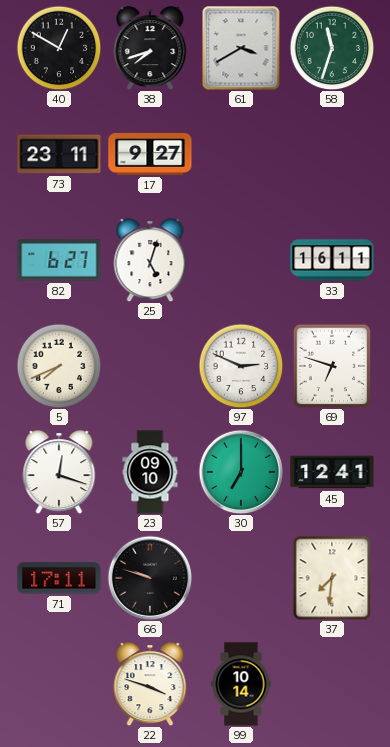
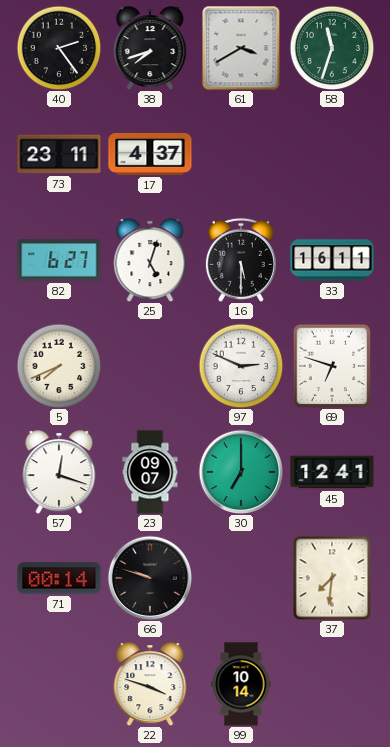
40: 12:50 -> 2:24 (59, 48)
17: 9:27 -> 4:37 (150, 154)
16: none -> 5:30 (241, 260)
23: 09:10 -> 09:07 (150, 472)
71: 17:11 -> 00:14 (59, 578)
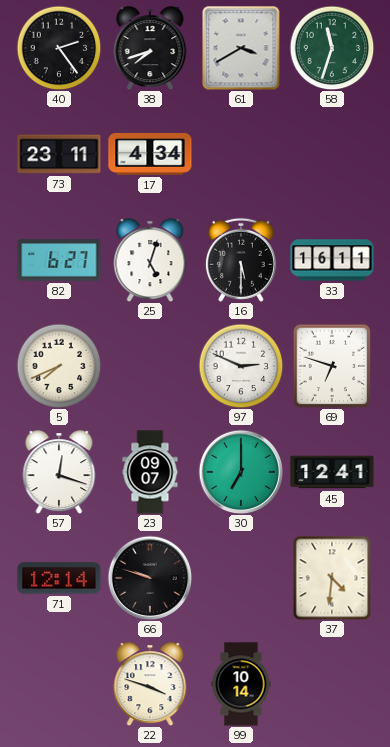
17: 4:37 -> 4:34 (150, 154)
71: 00:14 -> 12:14 (59, 578)
37: 7:31 -> 4:31 (332, 578)
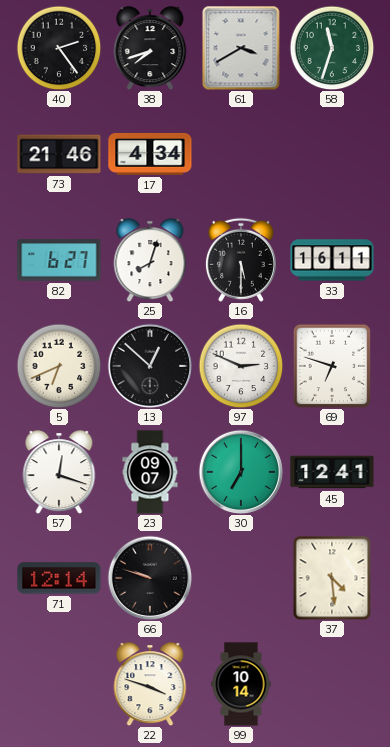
73: 23:11 -> 21:46 (59, 154)
25: 5:03 -> 8:03 (150, 260)
5: 7:41 -> 6:41 (59, 366)
13: none -> 12:52 (150, 366)
37: 4:31 -> 4:29 (332, 578)
